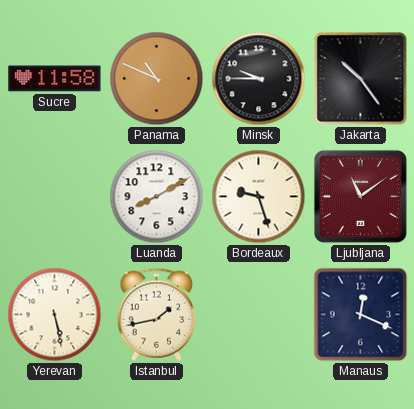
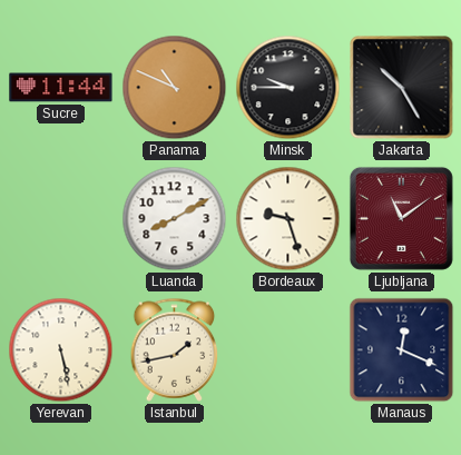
Sucre: 11:58 -> 11:44 (61, 88)
Jakarta: 10:24 -> 10:25 (402, 88)
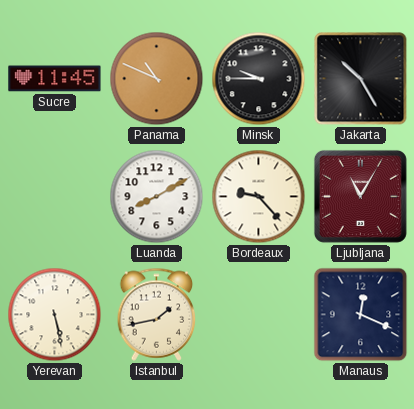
Sucre: 11:44 -> 11:45 (55, 79)
Bordeaux: 9:27 -> 9:23 (259, 197)
Ljubljana: 11:09 -> 11:05 (360, 196)
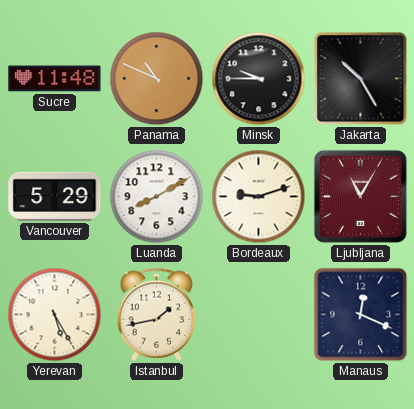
Sucre: 11:45 -> 11:48 (55, 79)
Vancouver: none -> 5:29 (55, 196)
Bordeaux: 9:23 -> 9:12 (259, 197)
Yerevan: 5:28 -> 5:25 (55, 315)
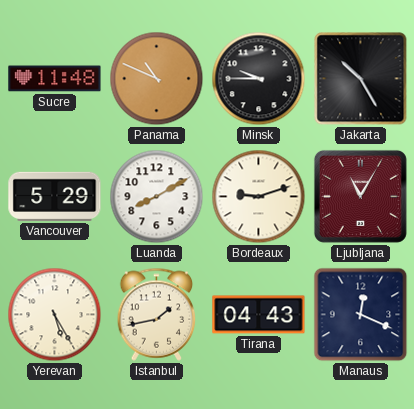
Tirana: none -> 04:43 (259, 315)
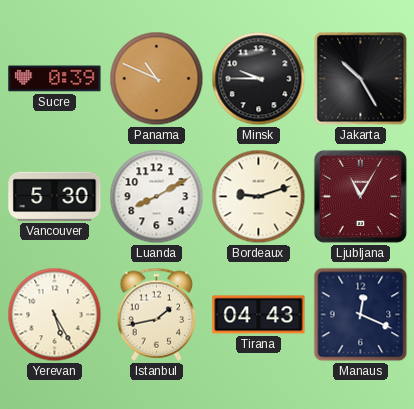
Sucre: 11:48 -> 0:39 (55, 79)
Vancouver: 5:29 -> 5:30 (55, 196)
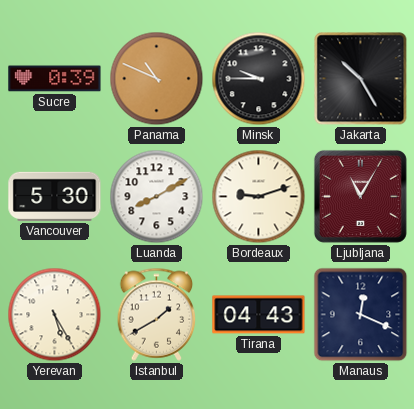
Istanbul: 1:43 -> 1:40 (157, 314)
